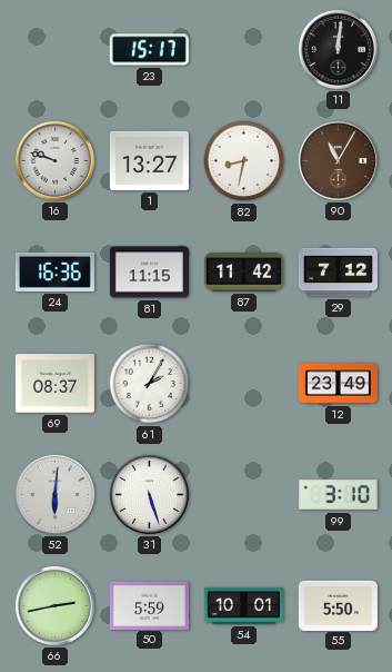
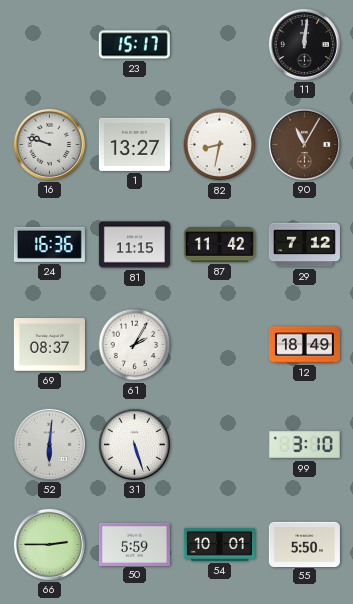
12: 23:49 -> 18:49 (304, 345)
66: 2:43 -> 2:45 (49, 544)
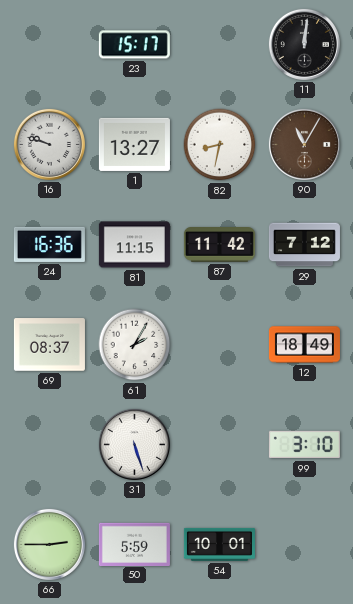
52: 6:01 -> none (49, 444)
55: 5:50 -> none (304, 544)
